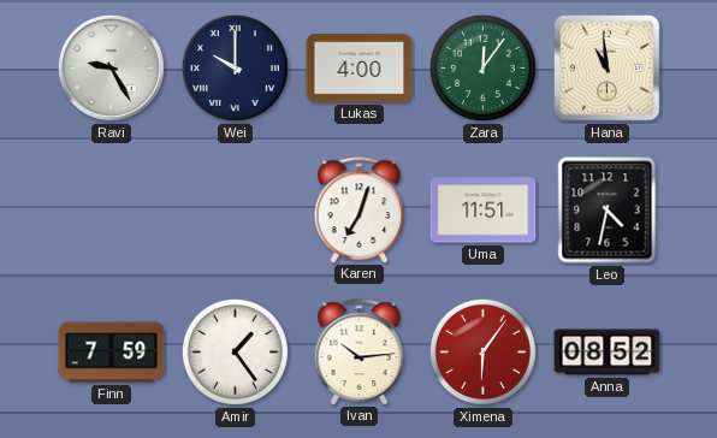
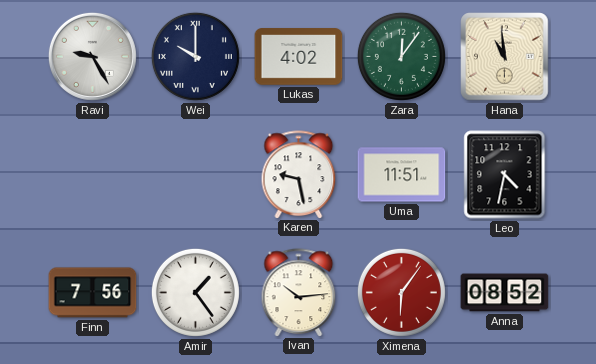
Lukas: 4:00 -> 4:02 (299, 57)
Karen: 7:03 -> 9:28 (299, 174)
Finn: 7:59 -> 7:56 (93, 293)
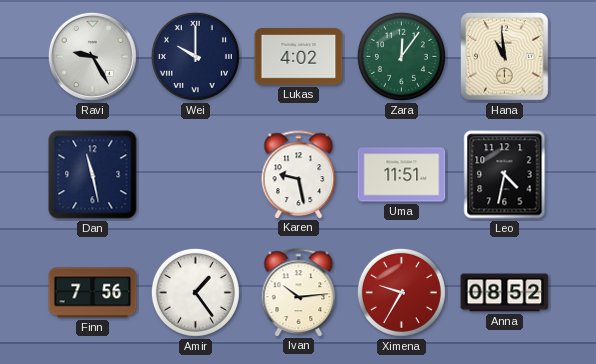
Dan: none -> 11:28 (93, 175)
Ximena: 6:06 -> 9:35 (401, 292)
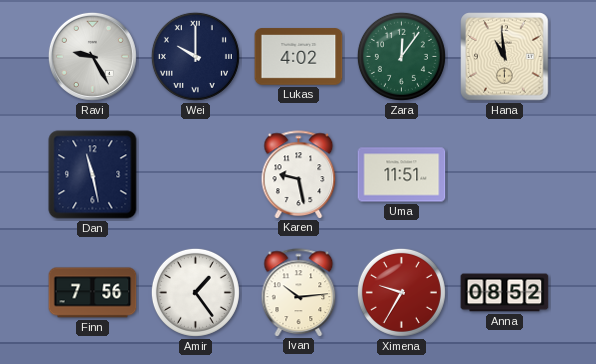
Leo: 4:32 -> none (505, 175)
